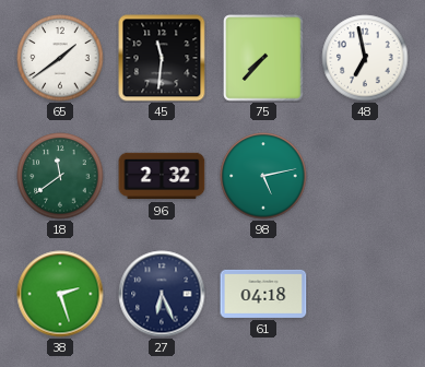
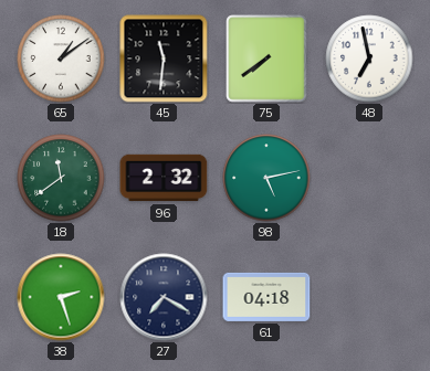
65: 1:39 -> 1:09 (61, 59)
75: 7:37 -> 7:39 (266, 59)
27: 6:26 -> 7:20 (164, 297)
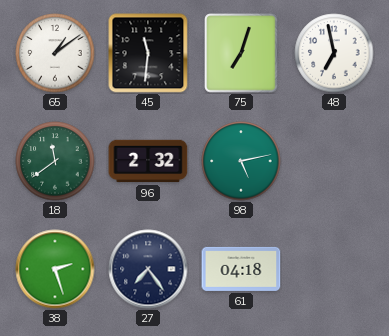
75: 7:39 -> 7:03 (241, 53)
27: 7:20 -> 7:24 (148, 269)
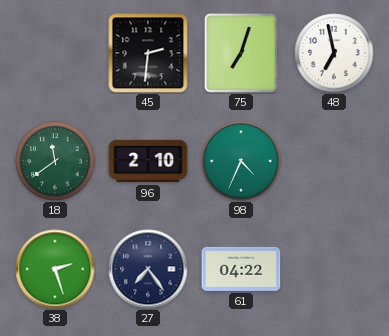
65: 1:09 -> none (55, 53)
45: 11:31 -> 2:31 (148, 53)
96: 2:32 -> 2:10 (148, 161)
98: 5:13 -> 4:34 (241, 161)
61: 04:18 -> 04:22 (241, 269)
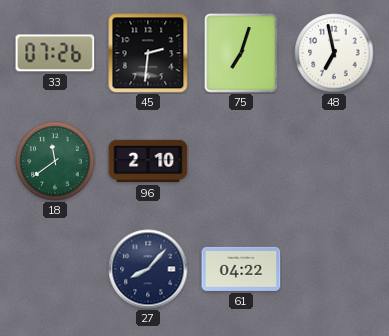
33: none -> 07:26 (55, 53)
98: 4:34 -> none (241, 161)
38: 2:27 -> none (55, 269)
27: 7:24 -> 8:07 (148, 269)
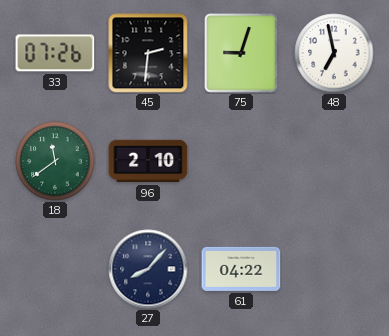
75: 7:03 -> 9:03 (241, 53)
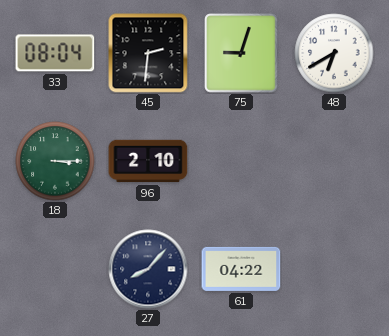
33: 07:26 -> 08:04 (55, 53)
48: 6:58 -> 6:40 (334, 53)
18: 11:39 -> 3:15 (55, 161)
